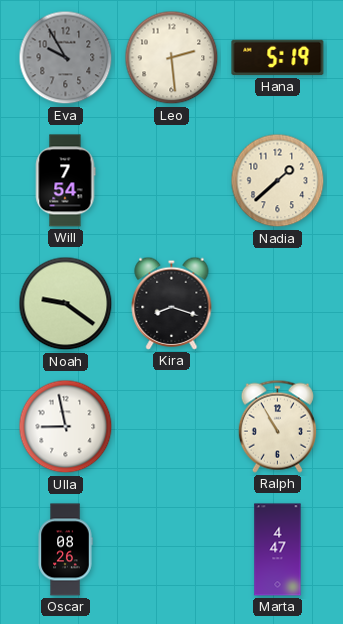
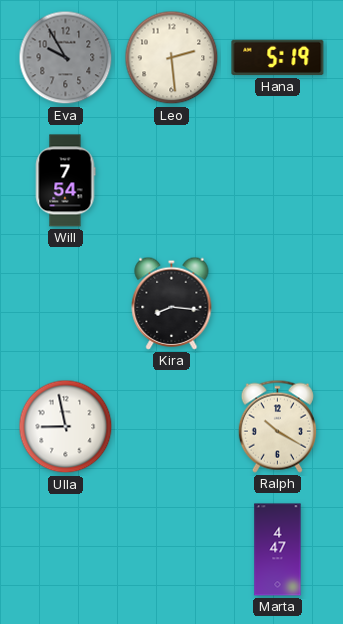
Nadia: 1:38 -> none (278, 181)
Noah: 9:21 -> none (66, 304)
Kira: 8:18 -> 8:16 (172, 303)
Ralph: 10:55 -> 10:20 (277, 426)
Oscar: 08:26 -> none (65, 550)
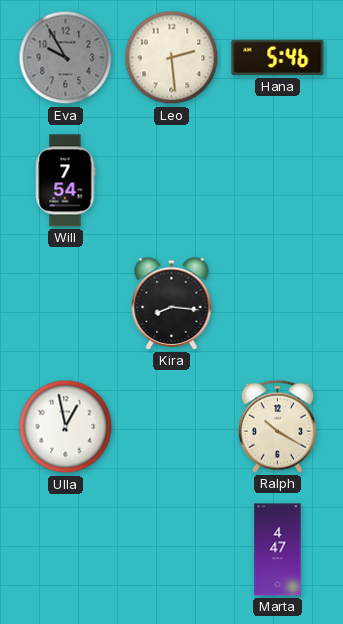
Hana: 5:19 -> 5:46 (278, 58)
Ulla: 8:58 -> 12:58 (66, 427)
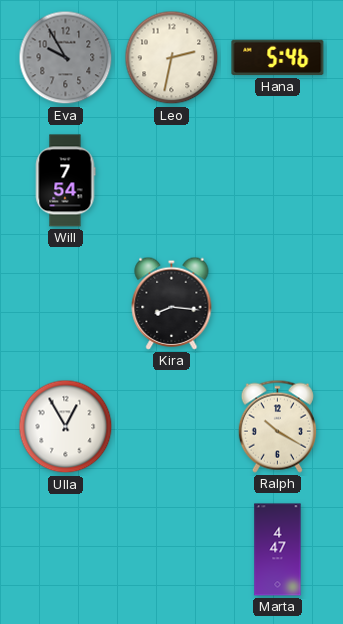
Leo: 2:29 -> 2:32 (172, 58)
Ulla: 12:58 -> 12:55 (66, 427)
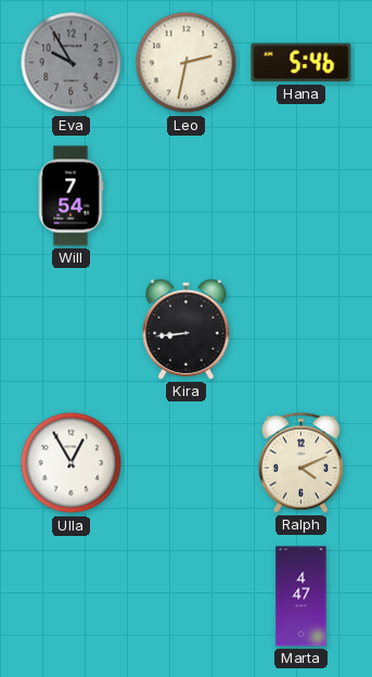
Kira: 8:16 -> 8:44 (187, 329)
Ralph: 10:20 -> 4:11 (300, 462)
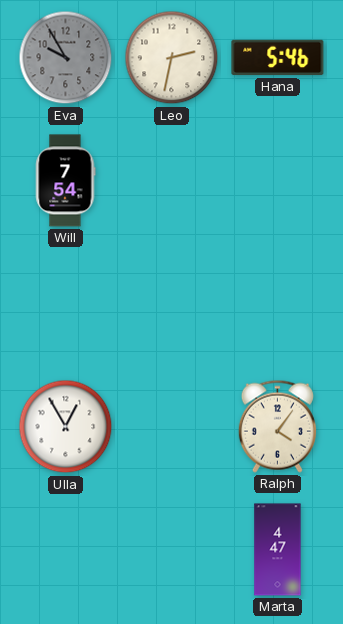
Kira: 8:44 -> none (187, 329)
Ralph: 4:11 -> 4:06 (277, 426)
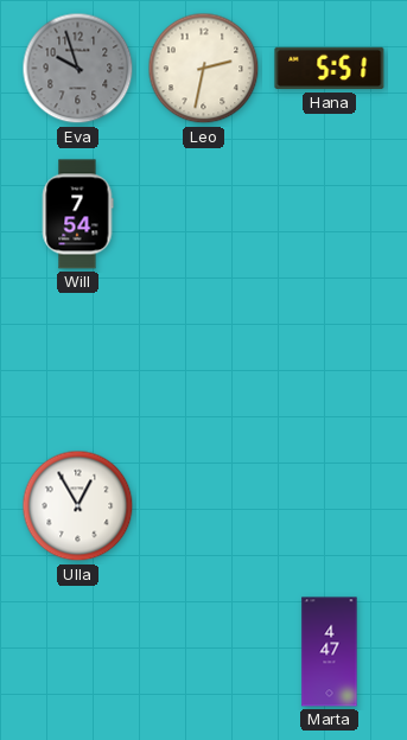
Eva: 9:55 -> 9:57 (78, 69)
Hana: 5:46 -> 5:51 (330, 69)
Ralph: 4:06 -> none (277, 426)
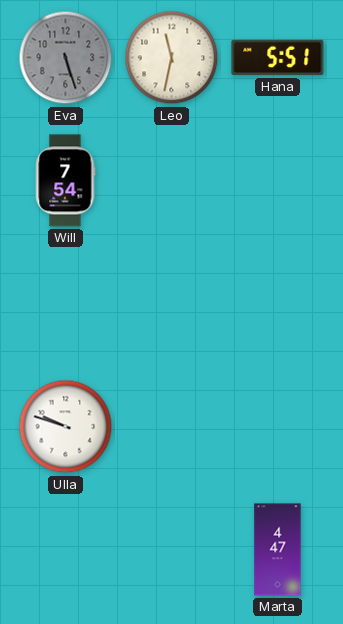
Eva: 9:57 -> 5:27 (66, 58)
Leo: 2:32 -> 11:32 (172, 58)
Ulla: 12:55 -> 9:48 (66, 427)
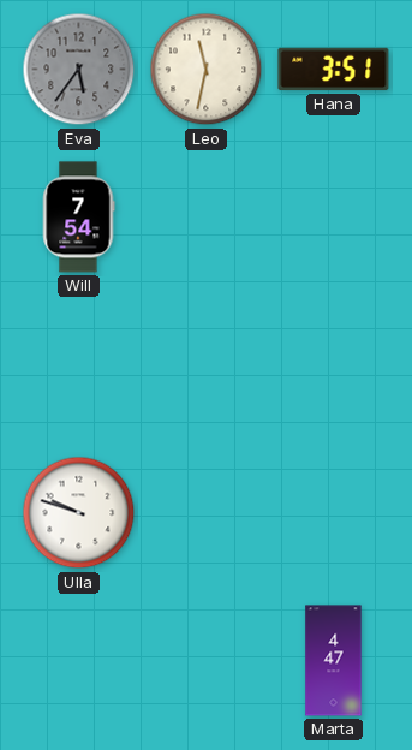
Eva: 5:27 -> 5:36 (79, 70)
Hana: 5:51 -> 3:51 (334, 70)
